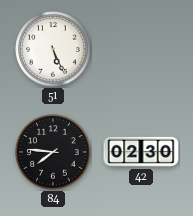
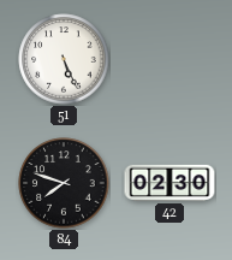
84: 7:46 -> 7:48 (64, 183)
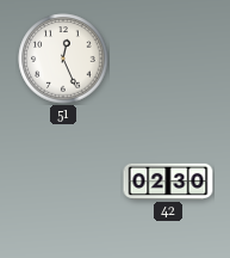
51: 5:26 -> 12:26 (63, 59)
84: 7:48 -> none (64, 183)
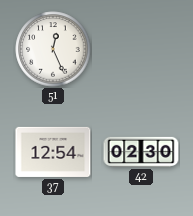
37: none -> 12:54 (53, 152)
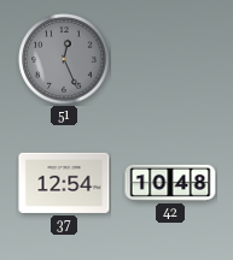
51 dial: white -> grey (64, 59)
42: 02:30 -> 10:48 (170, 183)
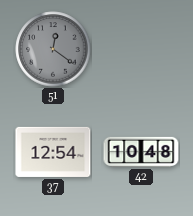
51: 12:26 -> 12:21 (53, 49)
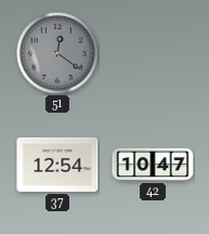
42: 10:48 -> 10:47 (153, 165)
